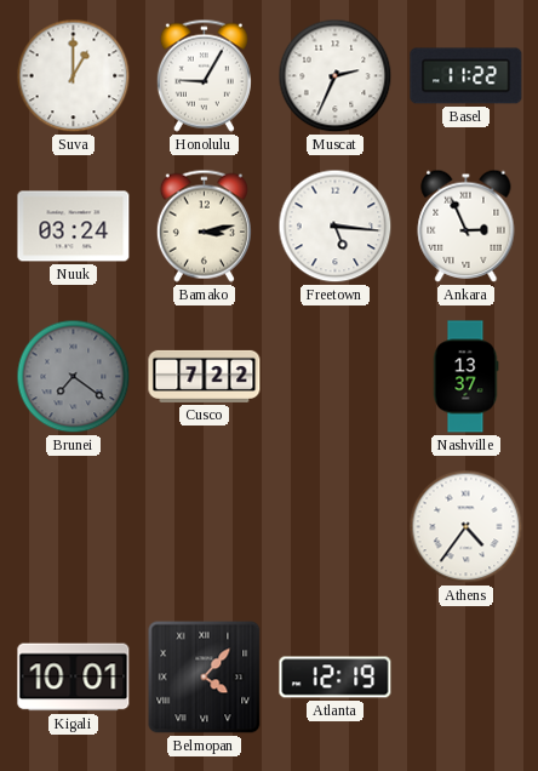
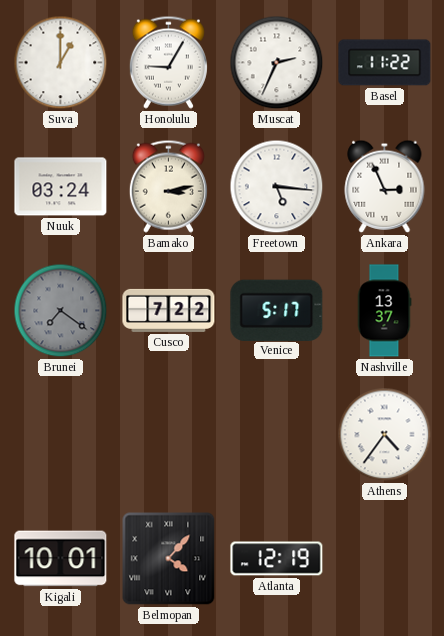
Venice: none -> 5:17 (277, 310)
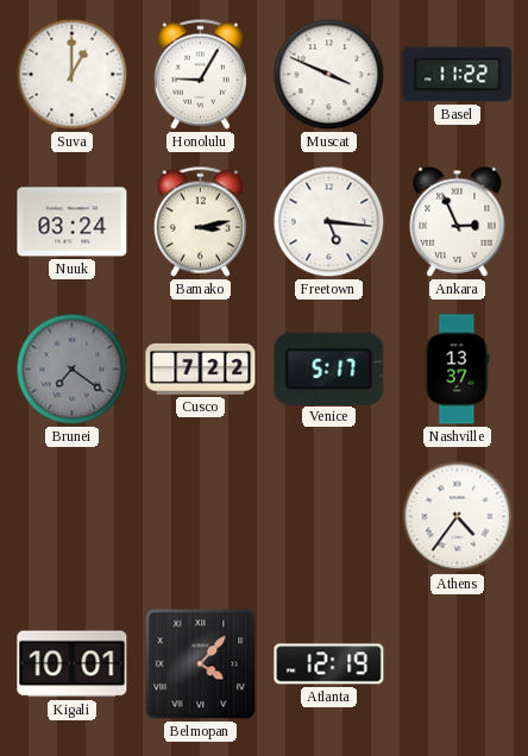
Muscat: 2:34 -> 3:49 (329, 75)
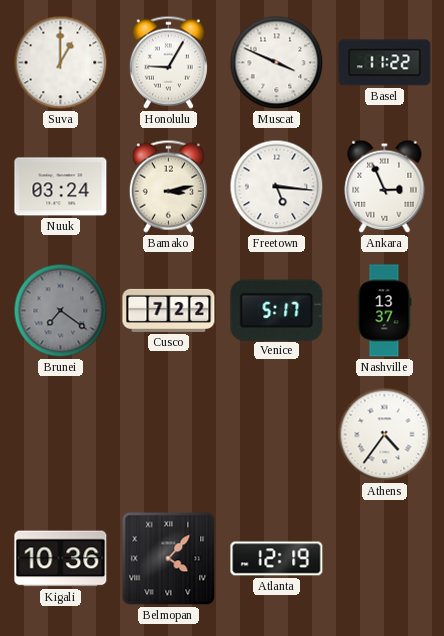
Kigali: 10:01 -> 10:36 (61, 559)
